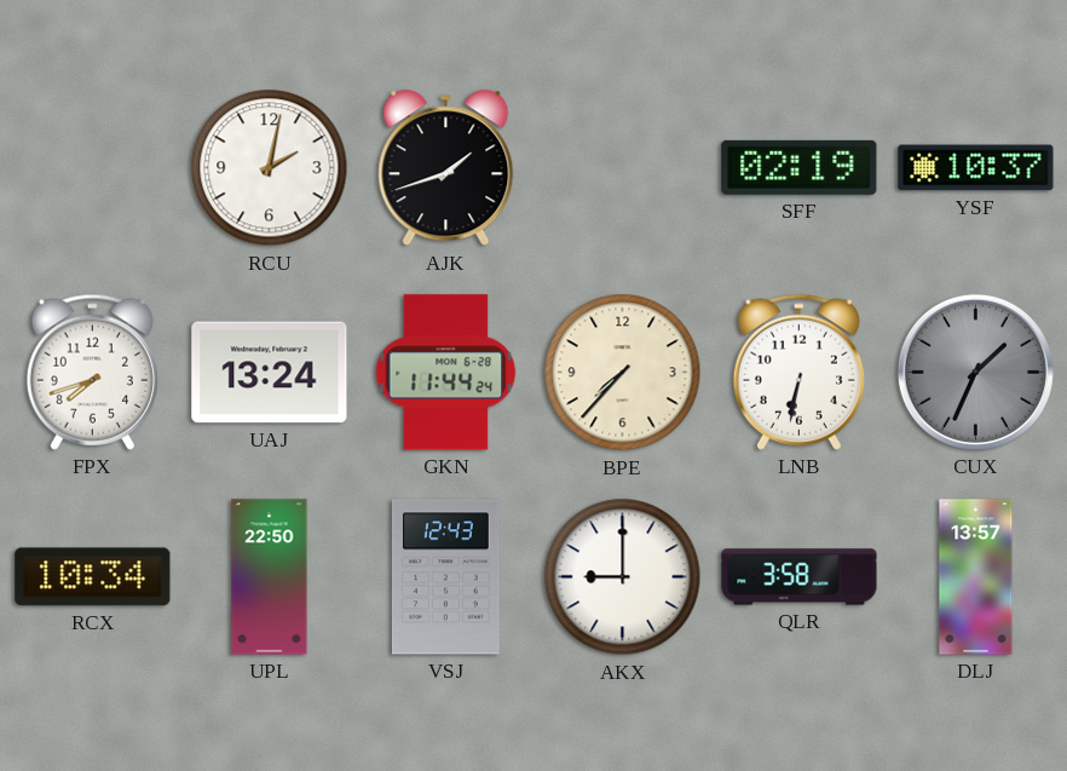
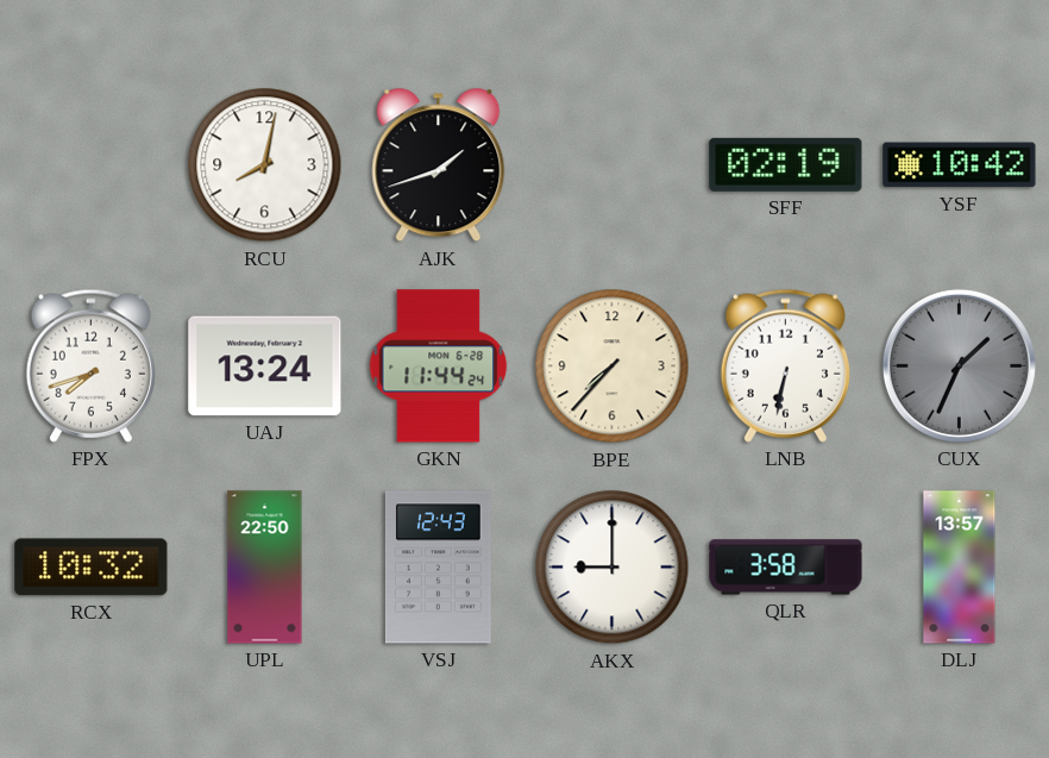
RCU: 2:02 -> 8:02 (265, 165)
YSF: 10:37 -> 10:42 (960, 165)
RCX: 10:34 -> 10:32 (92, 568)
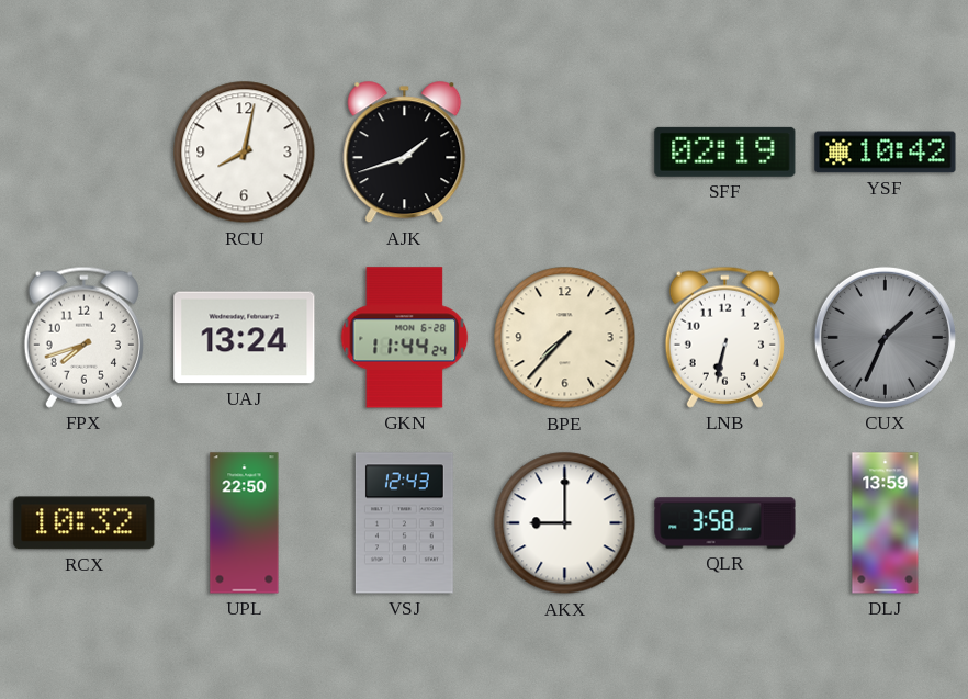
DLJ: 13:57 -> 13:59 (886, 523)
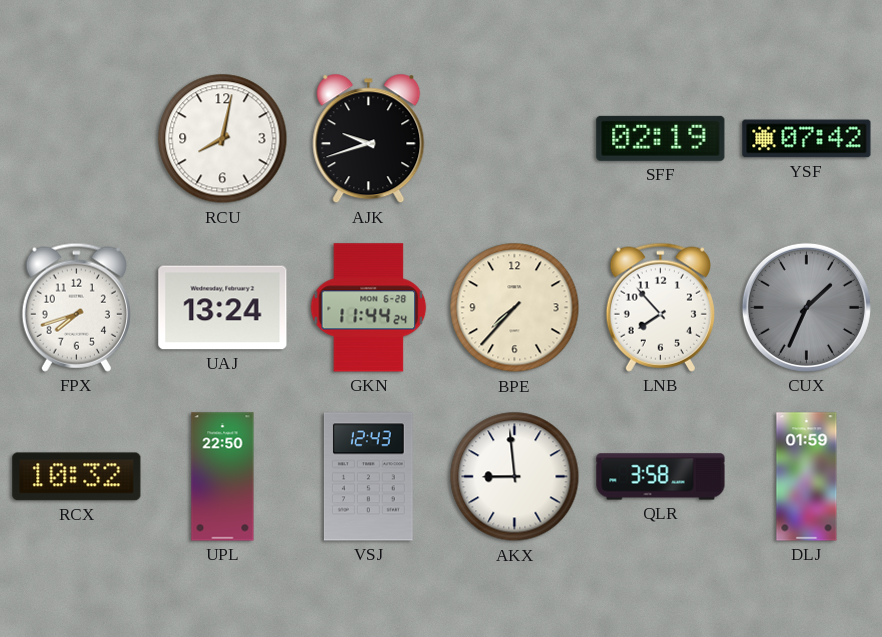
AJK: 1:42 -> 9:42 (369, 139)
YSF: 10:42 -> 07:42 (807, 139)
LNB: 6:32 -> 7:53 (660, 307)
AKX: 9:00 -> 8:59 (515, 477)
DLJ: 13:59 -> 01:59 (807, 477)
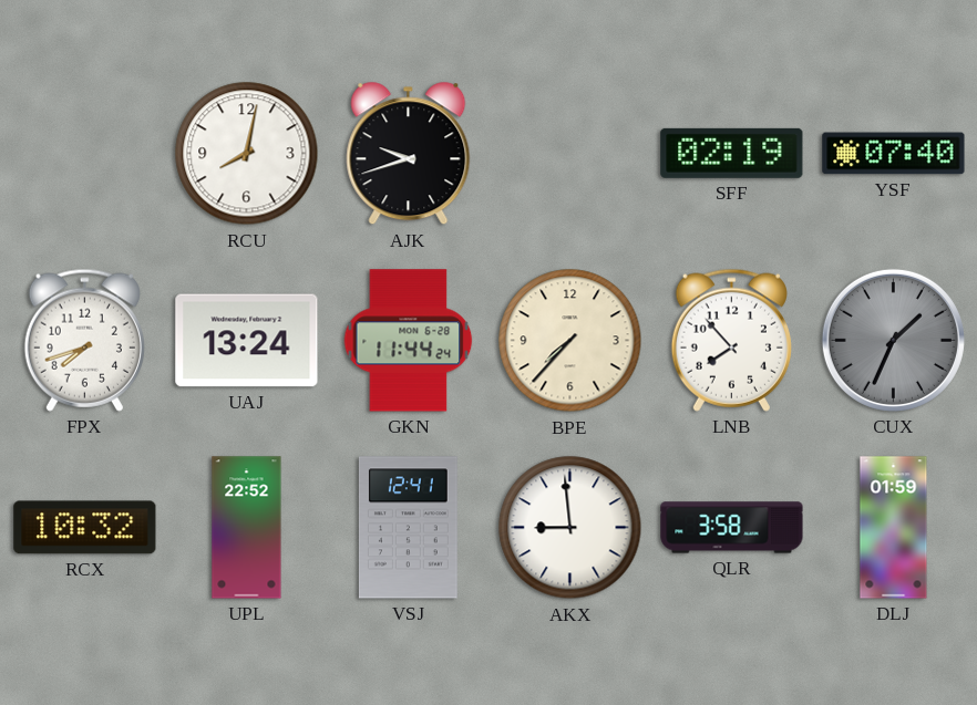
YSF: 07:42 -> 07:40 (894, 154)
UPL: 22:50 -> 22:52 (247, 528)
VSJ: 12:43 -> 12:41 (408, 528)
